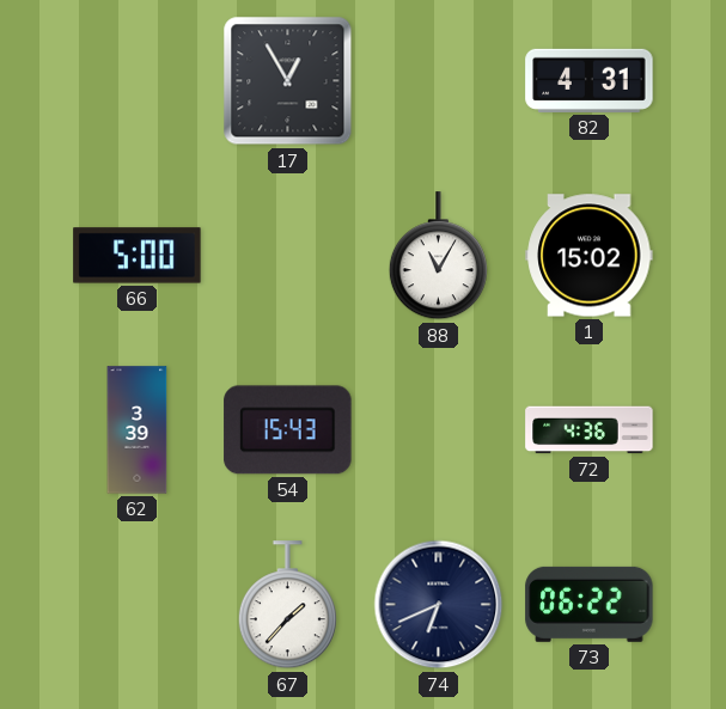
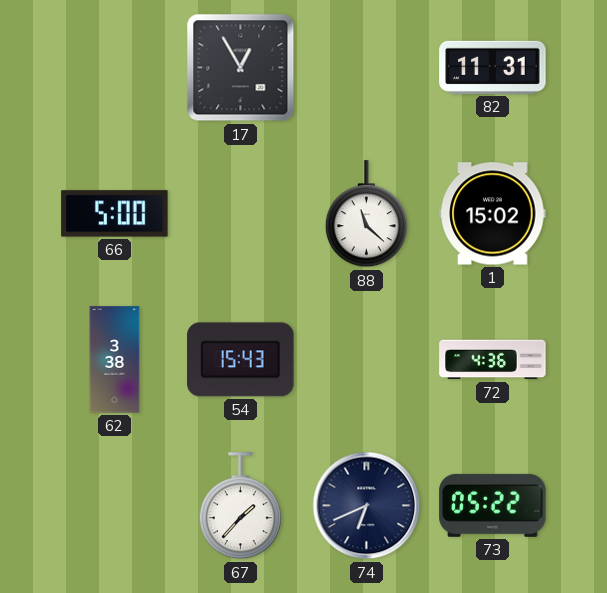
82: 4:31 -> 11:31 (493, 67)
88: 11:05 -> 11:22 (366, 214)
62: 3:39 -> 3:38 (115, 360)
73: 06:22 -> 05:22 (493, 505)
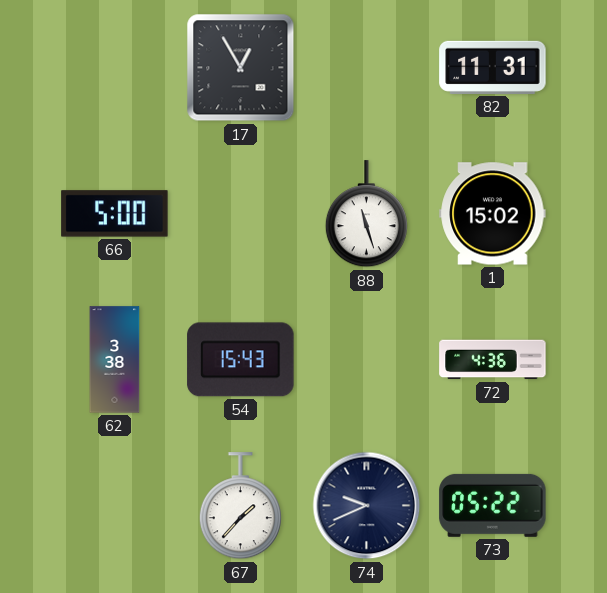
88: 11:22 -> 11:27 (366, 214)
74: 6:41 -> 9:41 (367, 506)
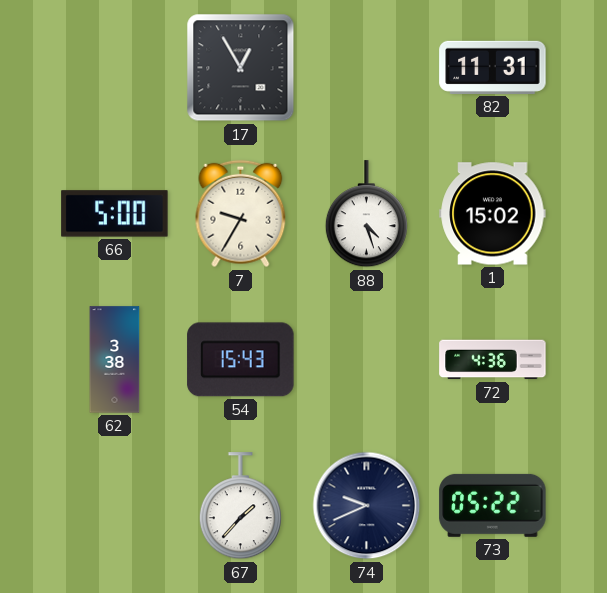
7: none -> 9:35 (241, 214)
88: 11:27 -> 4:27 (366, 214)
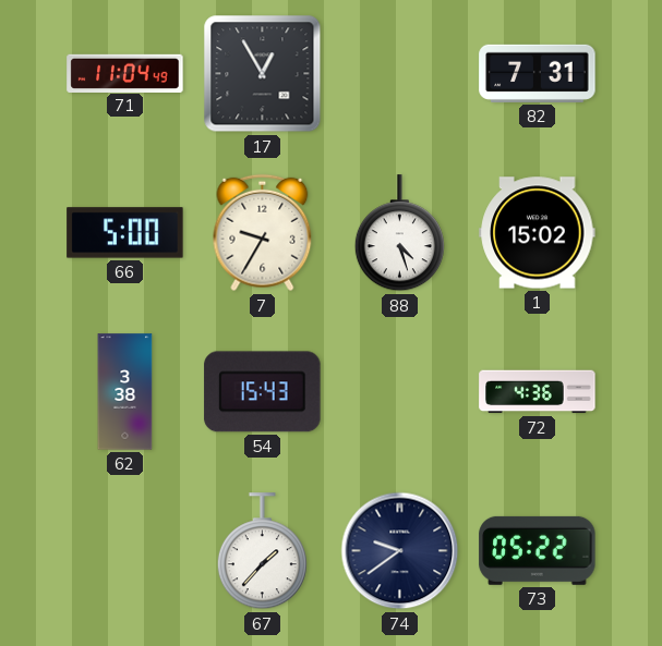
71: none -> 11:04 (125, 73)
82: 11:31 -> 7:31 (538, 73)
74: 9:41 -> 9:39 (400, 551)
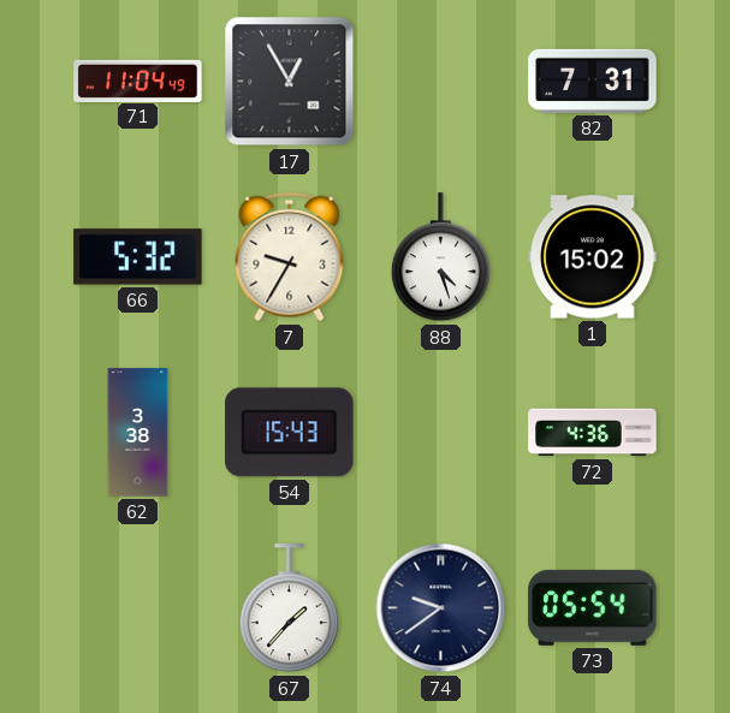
66: 5:00 -> 5:32 (138, 257)
73: 05:22 -> 05:54 (593, 607)
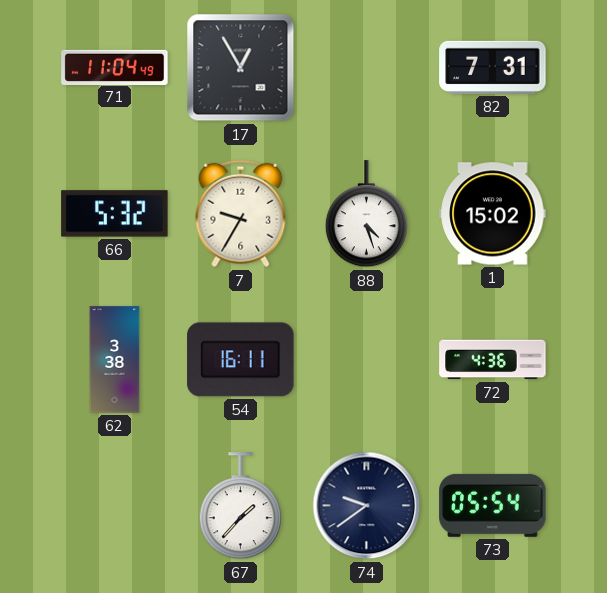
54: 15:43 -> 16:11 (241, 360)
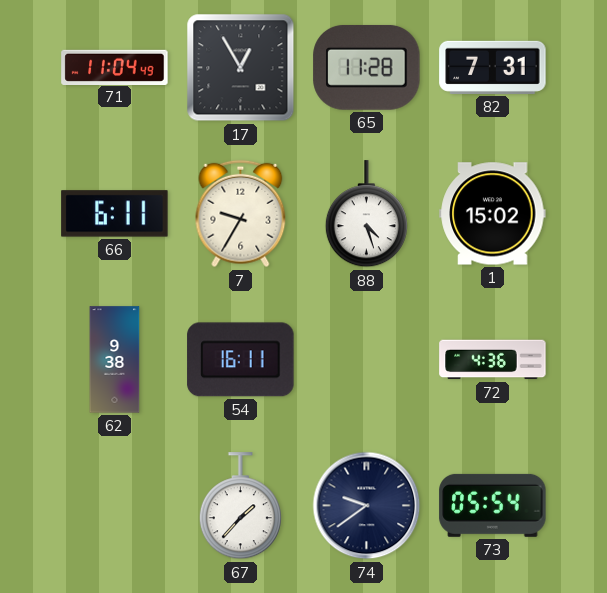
65: none -> 11:28 (367, 67)
66: 5:32 -> 6:11 (115, 214)
62: 3:38 -> 9:38 (115, 360)
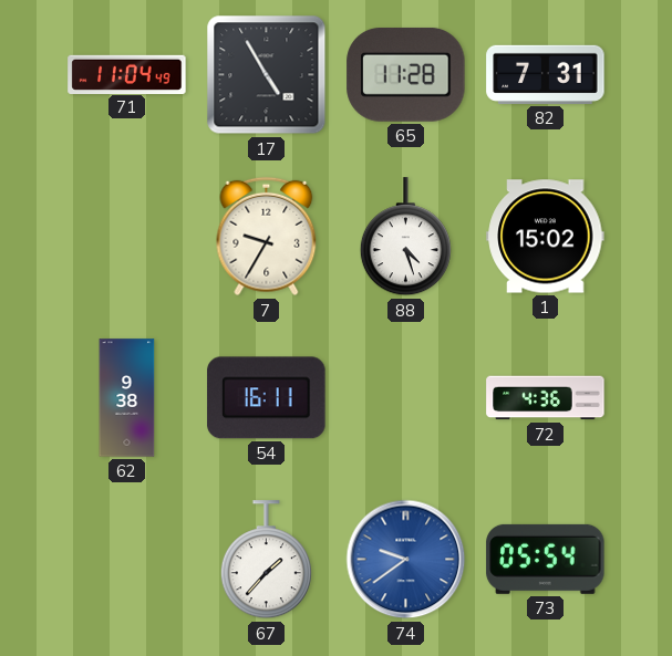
17: 12:55 -> 4:55 (267, 75)
66: 6:11 -> none (115, 214)
74 dial: navy -> blue (406, 560)
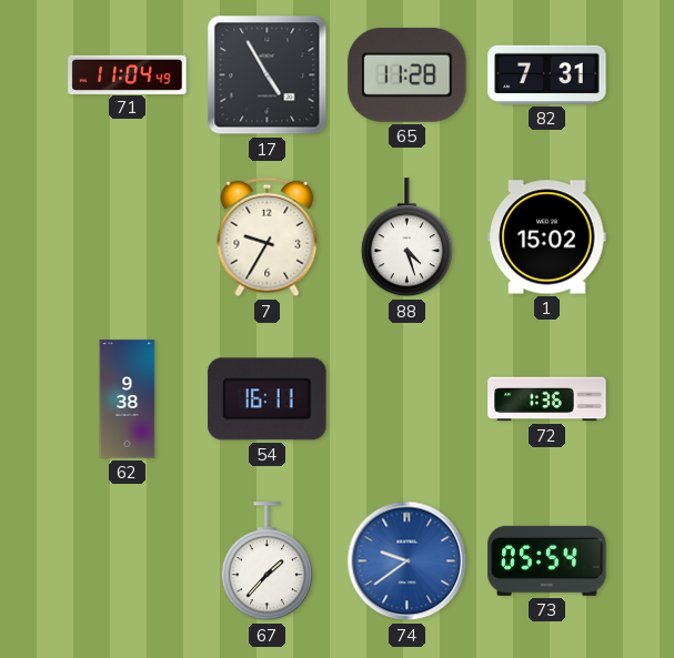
72: 4:36 -> 1:36 (547, 399)
